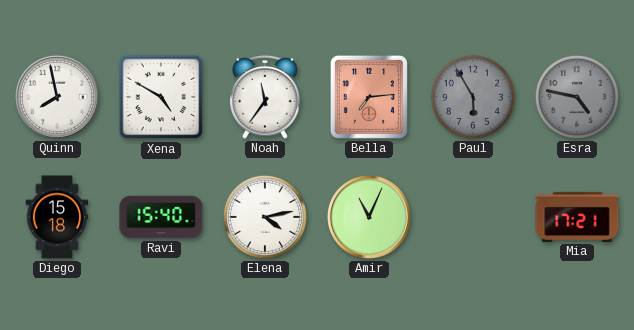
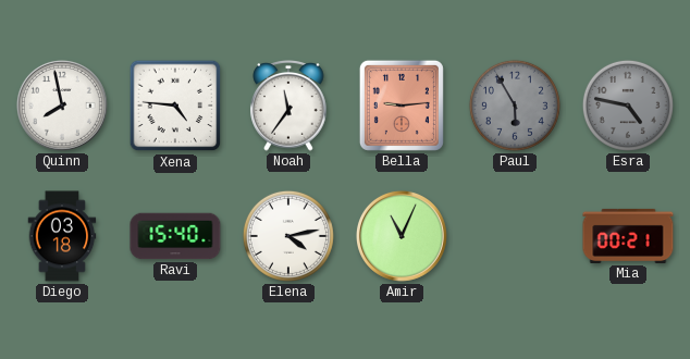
Xena: 4:50 -> 4:46 (175, 106)
Bella: 7:14 -> 9:14 (402, 106)
Diego: 15:18 -> 03:18 (62, 236)
Mia: 17:21 -> 00:21 (628, 236)
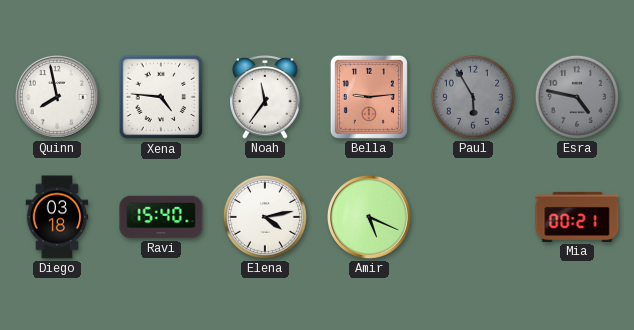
Amir: 11:04 -> 5:19 (369, 217)
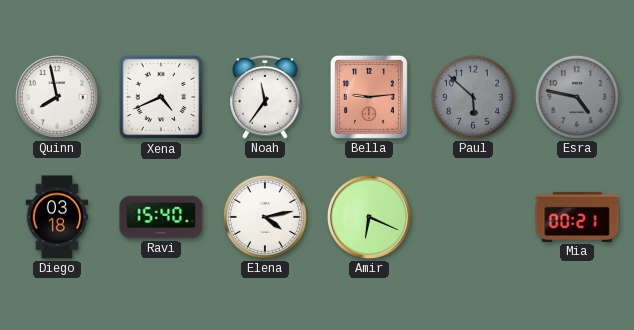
Xena: 4:46 -> 4:41 (161, 97)
Paul: 5:55 -> 5:52 (473, 97)
Amir: 5:19 -> 6:19 (369, 217)
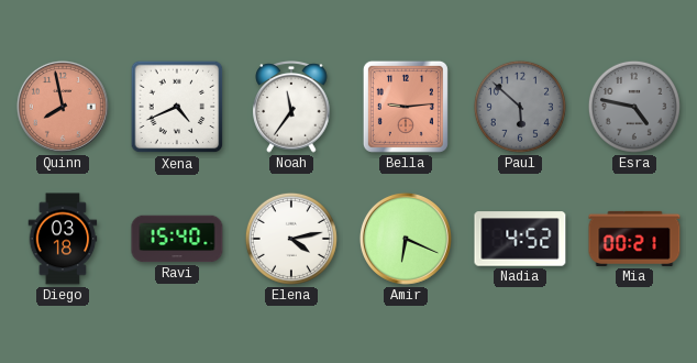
Quinn dial: white -> salmon (63, 107)
Nadia: none -> 4:52 (520, 239)
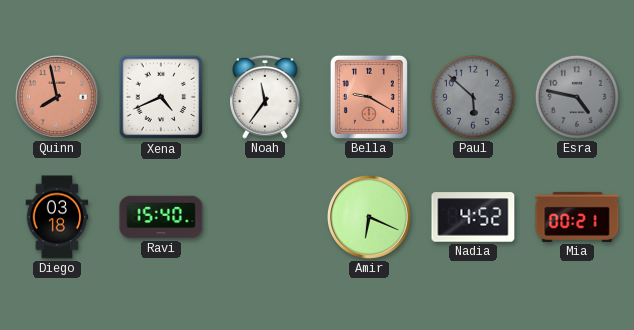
Bella: 9:14 -> 9:20 (369, 97)
Elena: 4:13 -> none (291, 239)
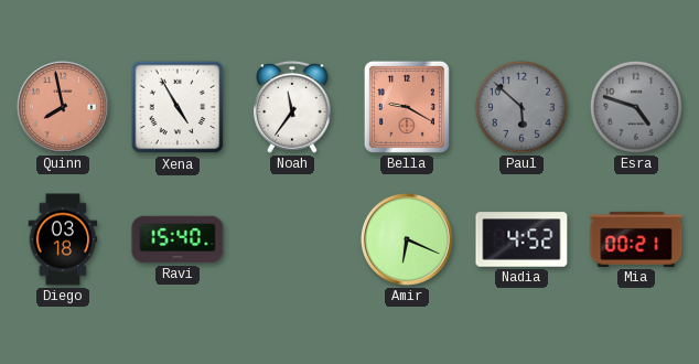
Xena: 4:41 -> 4:55 (178, 107)
Esra: 4:47 -> 4:48 (636, 107)
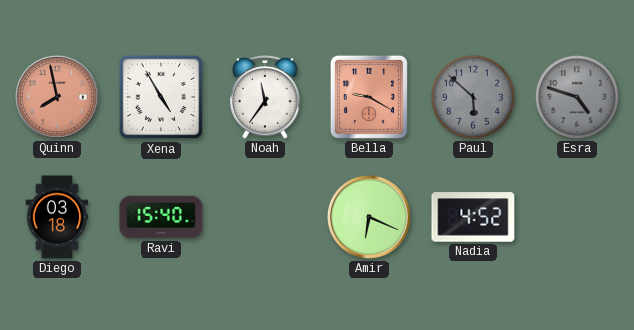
Mia: 00:21 -> none (636, 239)
